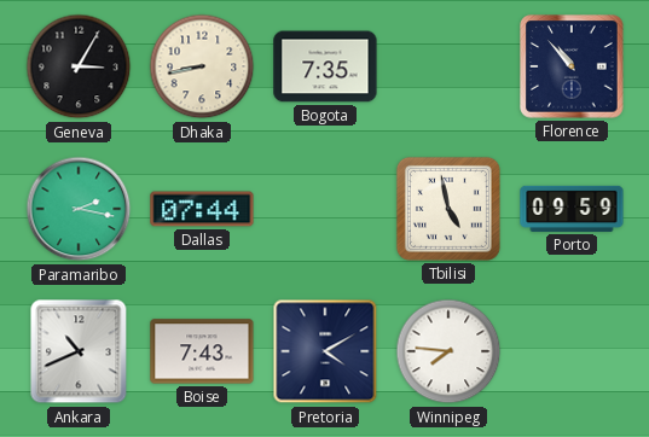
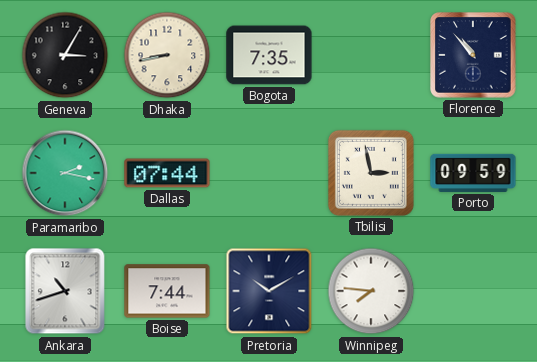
Tbilisi: 4:58 -> 2:58 (371, 173)
Ankara: 10:41 -> 10:42 (65, 291)
Boise: 7:43 -> 7:44 (167, 291)
Pretoria: 4:10 -> 10:10 (269, 291)
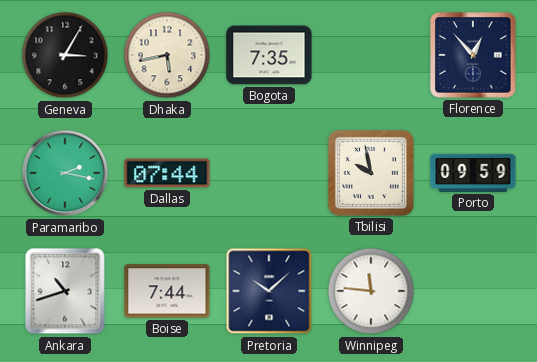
Dhaka: 8:43 -> 5:43 (167, 55)
Florence: 10:53 -> 12:53 (473, 55)
Tbilisi: 2:58 -> 9:58 (371, 173)
Pretoria: 10:10 -> 10:08 (269, 291)
Winnipeg: 7:46 -> 11:46 (371, 291)
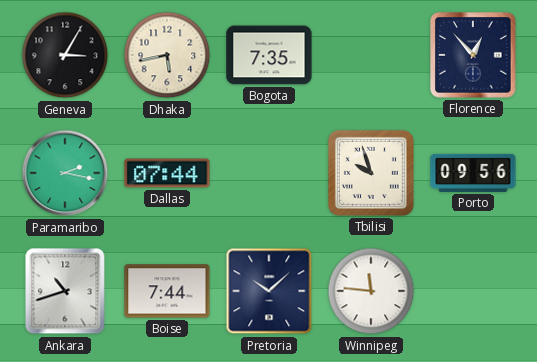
Tbilisi: 9:58 -> 9:57 (371, 173)
Porto: 09:59 -> 09:56 (473, 173)
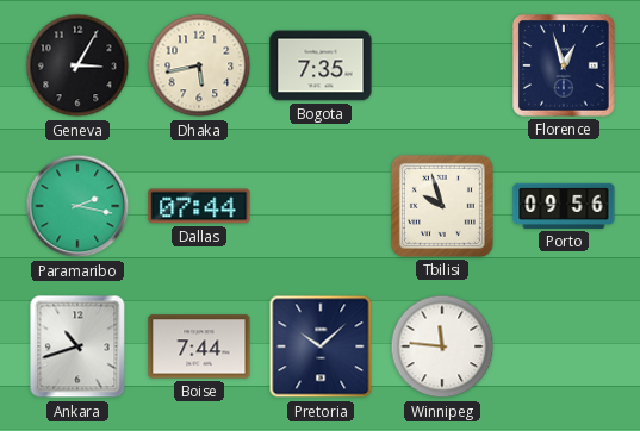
Florence: 12:53 -> 12:57 (564, 65)
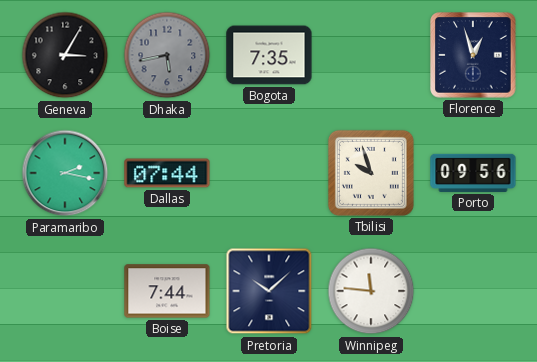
Dhaka dial: cream -> grey (167, 55)
Ankara: 10:42 -> none (77, 346)
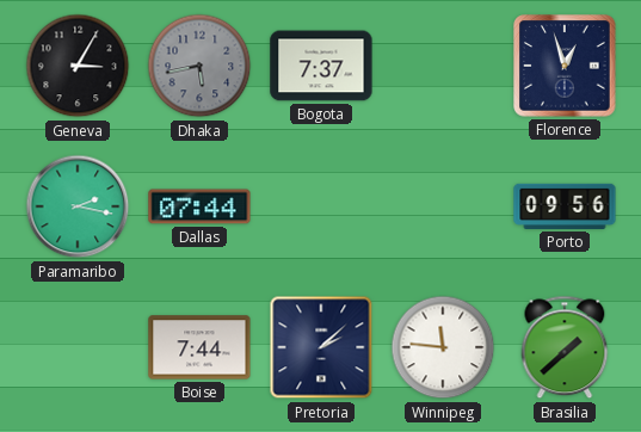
Bogota: 7:35 -> 7:37 (321, 66)
Tbilisi: 9:57 -> none (371, 173)
Pretoria: 10:08 -> 2:08 (321, 347)
Brasilia: none -> 1:38 (565, 347)
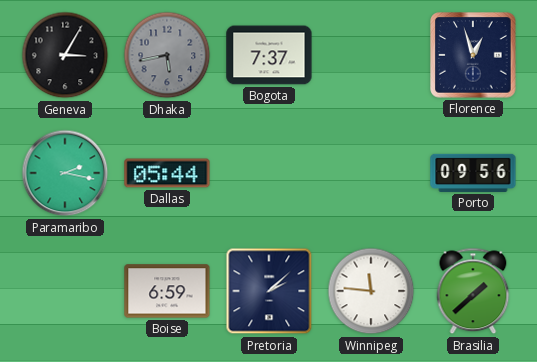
Dallas: 07:44 -> 05:44 (167, 173)
Boise: 7:44 -> 6:59 (167, 291)
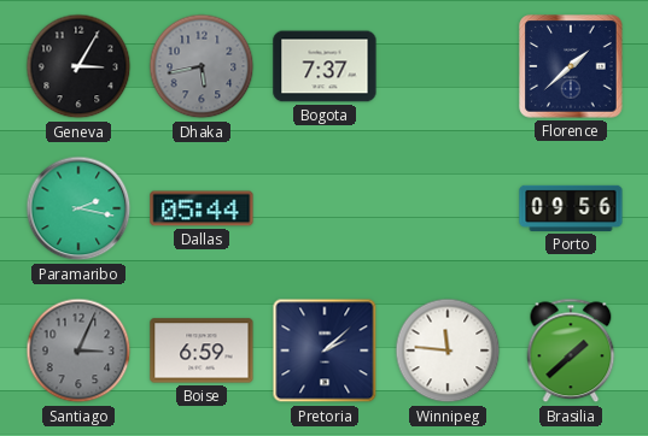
Florence: 12:57 -> 1:38 (571, 66)
Santiago: none -> 3:04 (78, 350)
